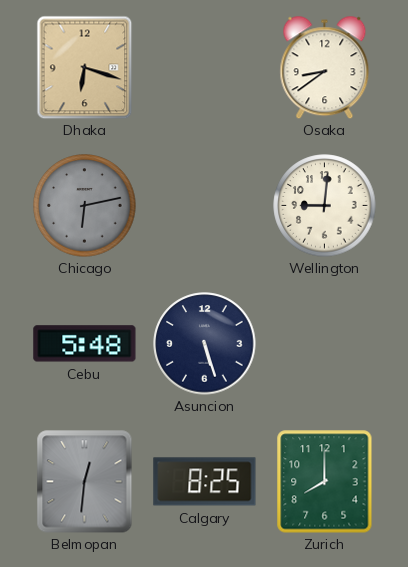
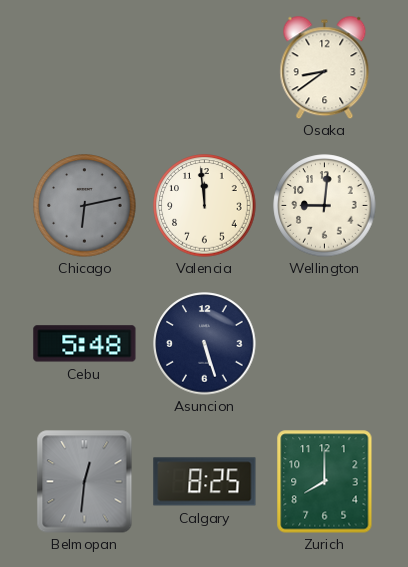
Dhaka: 6:18 -> none (85, 67)
Valencia: none -> 11:59 (205, 206)
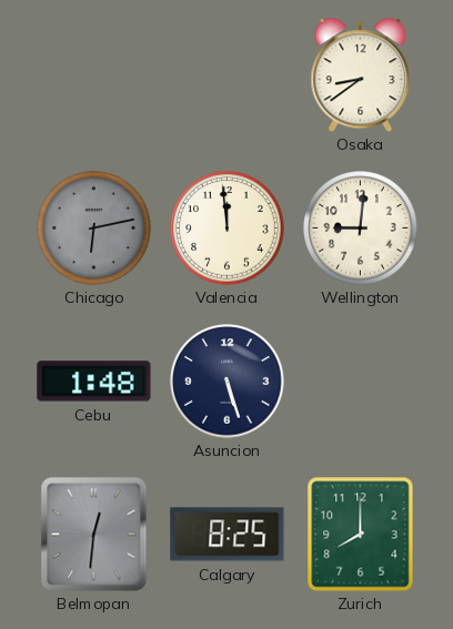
Cebu: 5:48 -> 1:48 (94, 382)
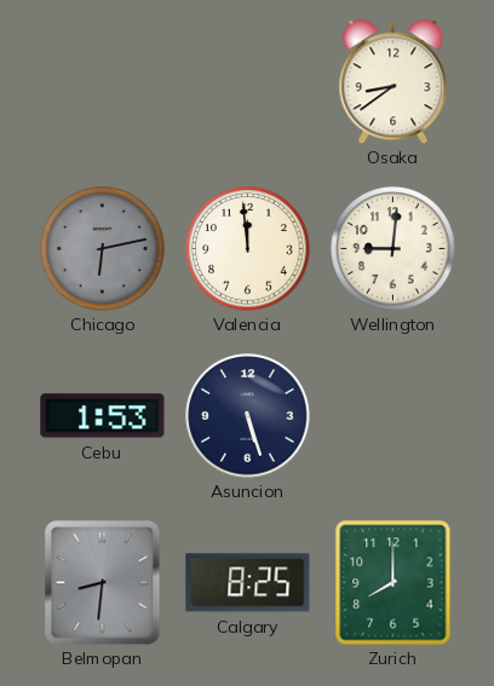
Cebu: 1:48 -> 1:53 (103, 416)
Belmopan: 12:31 -> 8:31 (103, 583)
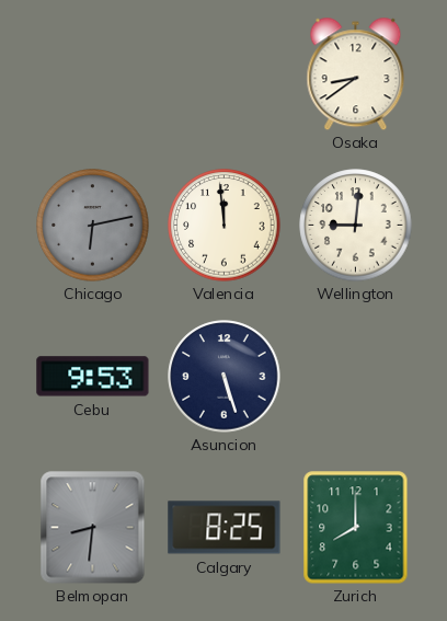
Cebu: 1:53 -> 9:53 (93, 377)
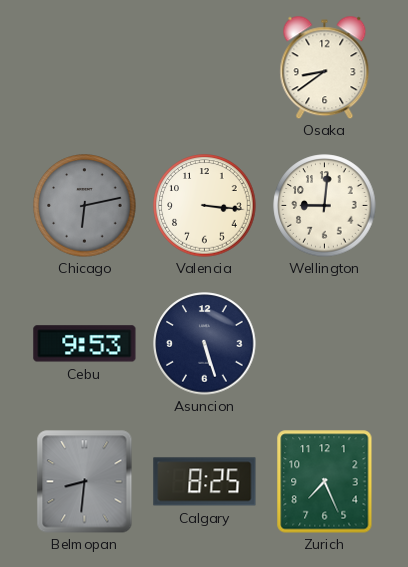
Valencia: 11:59 -> 3:16 (205, 206)
Zurich: 8:00 -> 7:26 (325, 482)
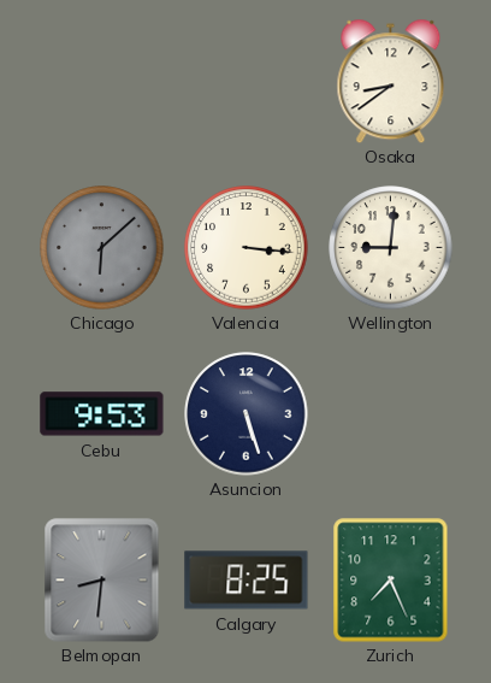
Chicago: 6:13 -> 6:08 (102, 248)
